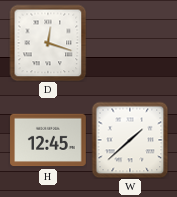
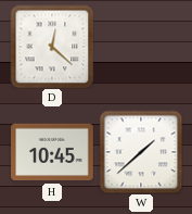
D: 12:18 -> 12:22 (52, 47)
H: 12:45 -> 10:45 (52, 152)
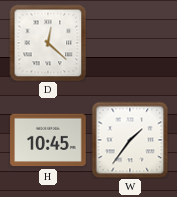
W: 1:38 -> 1:36 (130, 140)
